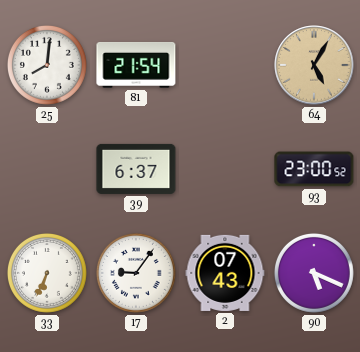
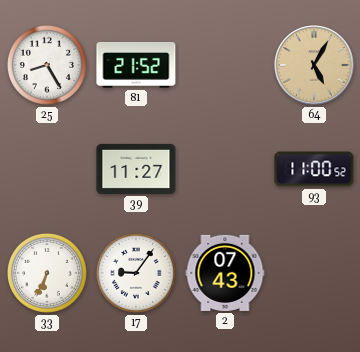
25: 8:01 -> 8:25 (47, 65)
81: 21:54 -> 21:52 (136, 65)
39: 6:37 -> 11:27 (136, 169)
93: 23:00 -> 11:00 (314, 169)
90: 5:19 -> none (314, 273)
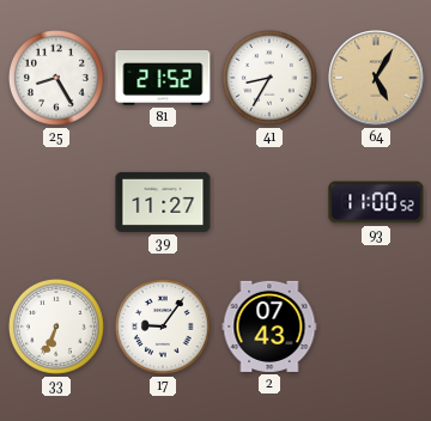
41: none -> 8:35 (269, 78)
